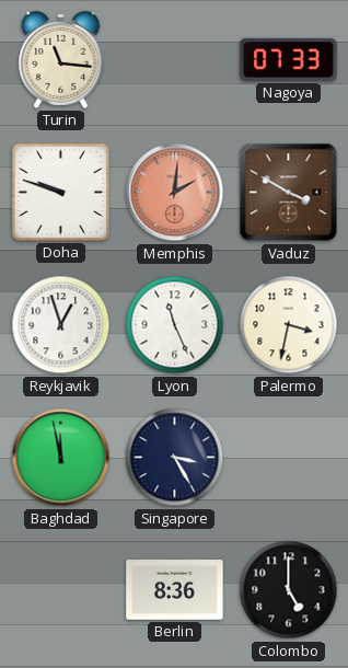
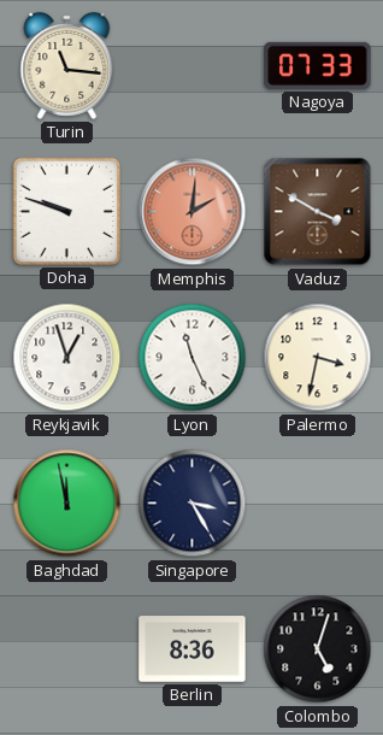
Colombo: 5:00 -> 5:03 (318, 649)
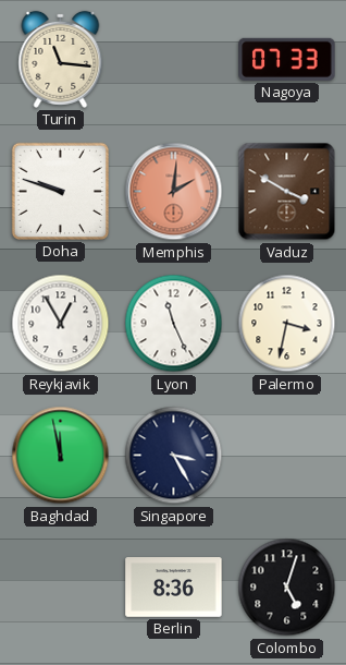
Reykjavik: 12:57 -> 12:55 (61, 324)
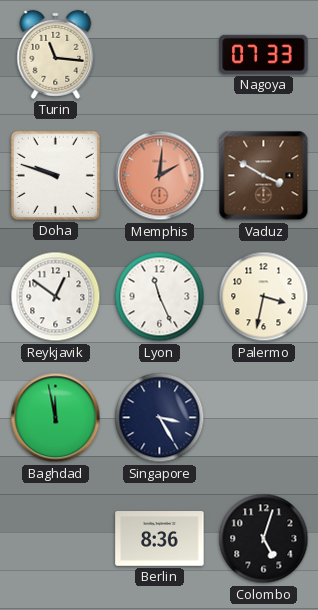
Reykjavik: 12:55 -> 12:51 (56, 297)
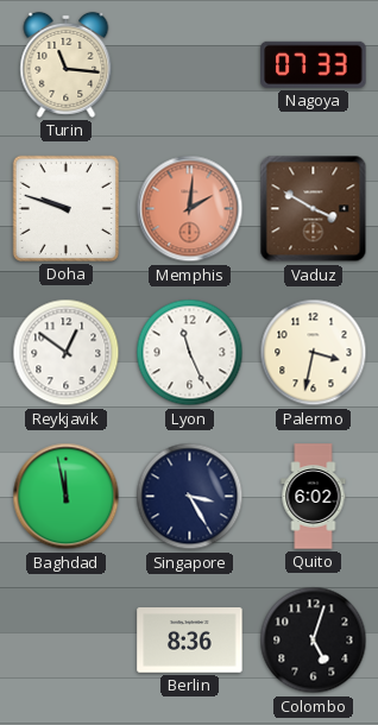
Quito: none -> 6:02 (314, 497)
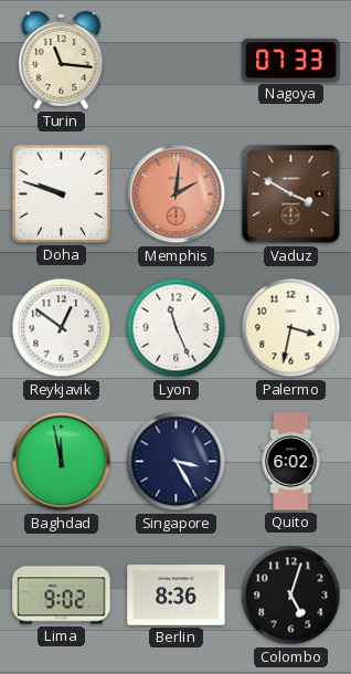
Lima: none -> 9:02 (62, 596)
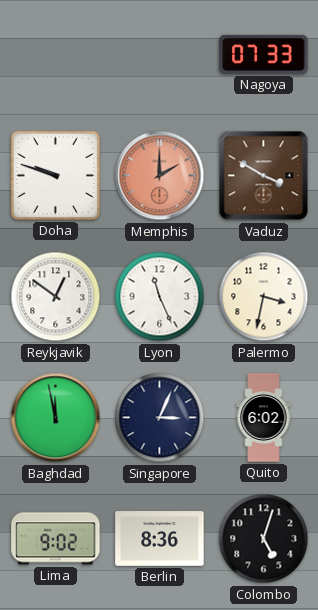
Turin: 11:16 -> none (62, 60)
Memphis: 2:01 -> 2:00 (160, 176)
Singapore: 3:25 -> 3:04 (160, 418)
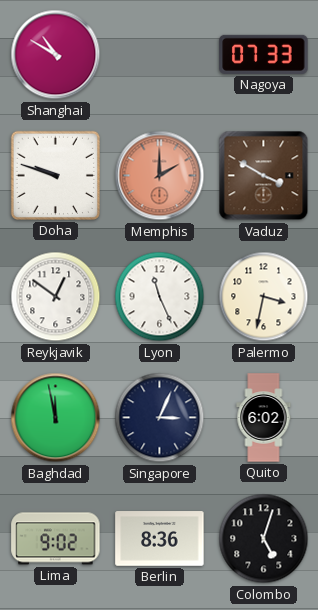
Shanghai: none -> 10:50 (56, 55)
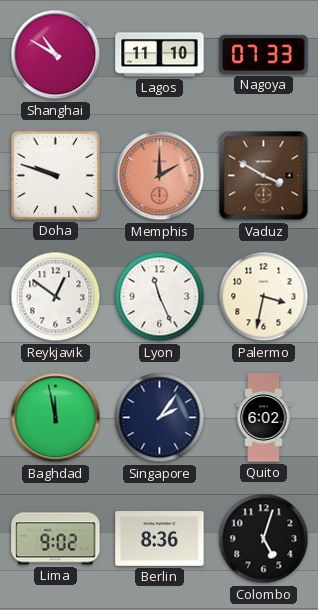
Lagos: none -> 11:10 (160, 55)
Singapore: 3:04 -> 2:06 (160, 418)
